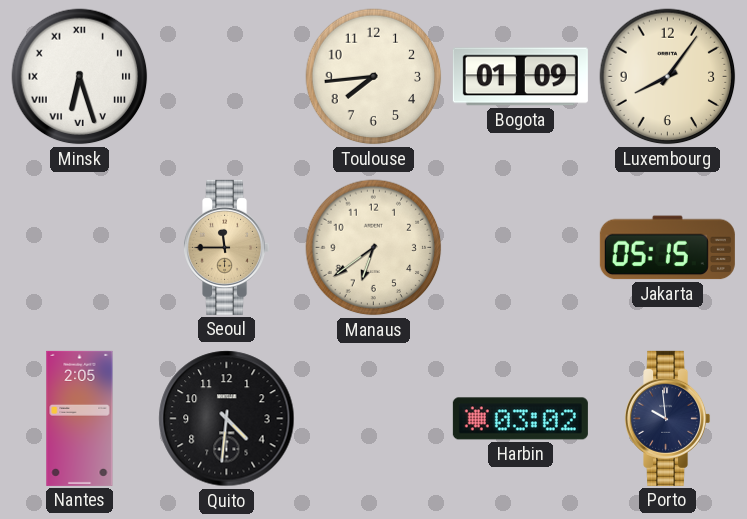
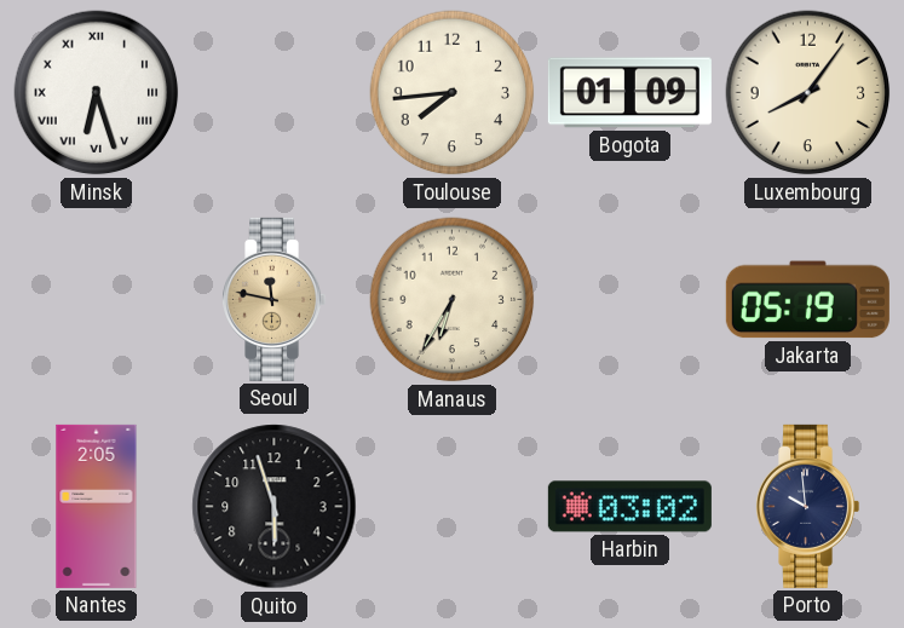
Seoul: 11:45 -> 11:47 (275, 299)
Manaus: 6:39 -> 6:35 (453, 300)
Jakarta: 05:15 -> 05:19 (807, 300)
Quito: 4:31 -> 5:57 (275, 507)
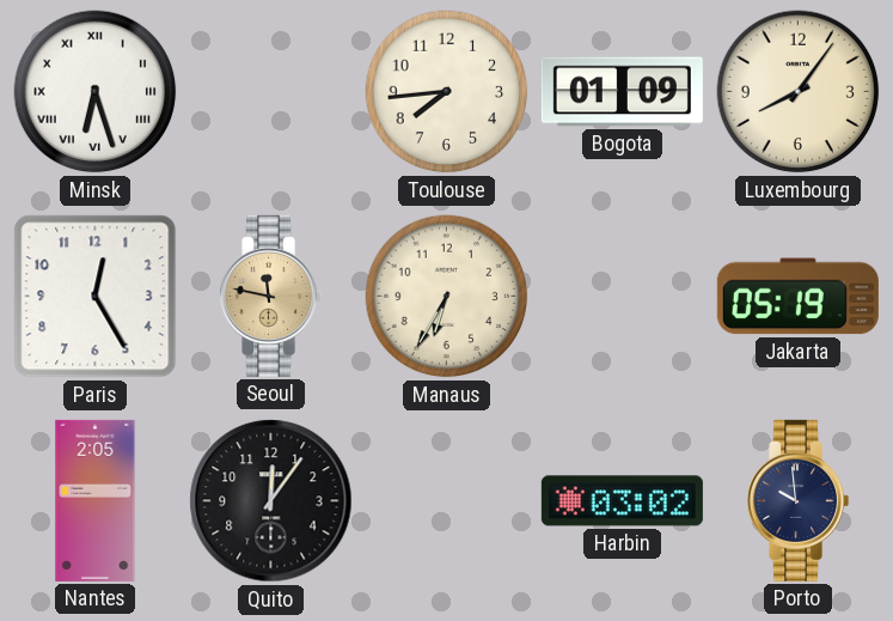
Paris: none -> 12:25 (96, 297)
Quito: 5:57 -> 12:06 (271, 501)
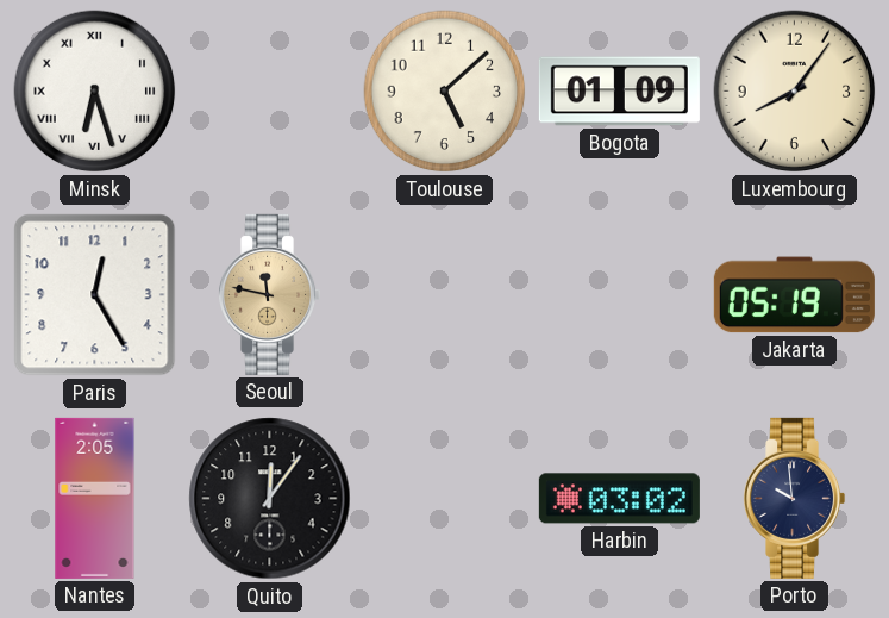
Toulouse: 7:44 -> 5:08 (445, 92)
Manaus: 6:35 -> none (447, 297)
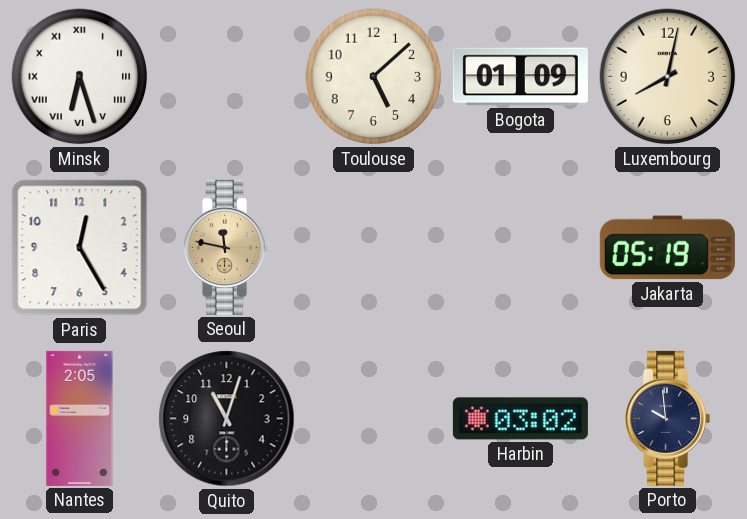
Luxembourg: 8:06 -> 8:02 (668, 77)
Quito: 12:06 -> 11:03 (227, 419)
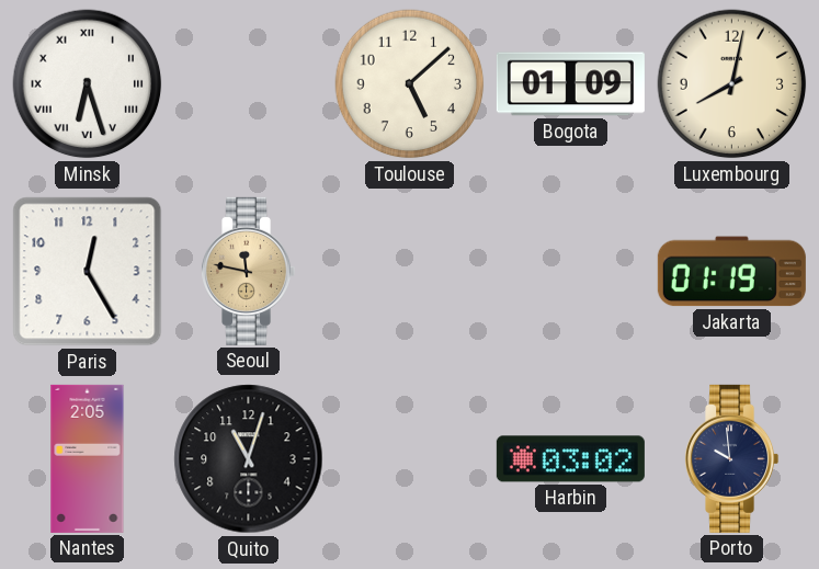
Jakarta: 05:19 -> 01:19 (731, 272)
